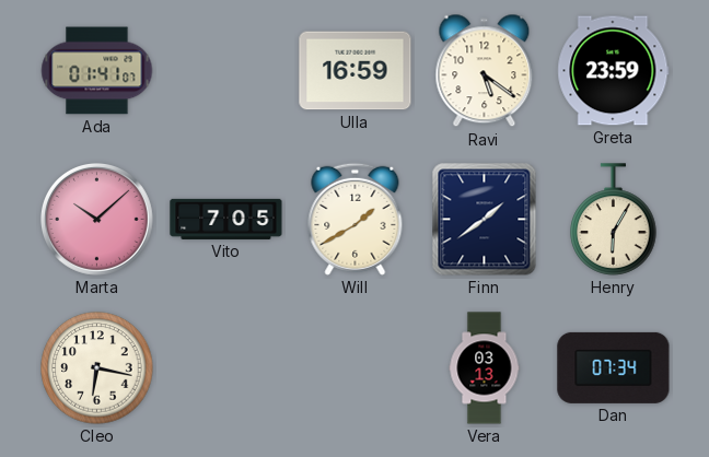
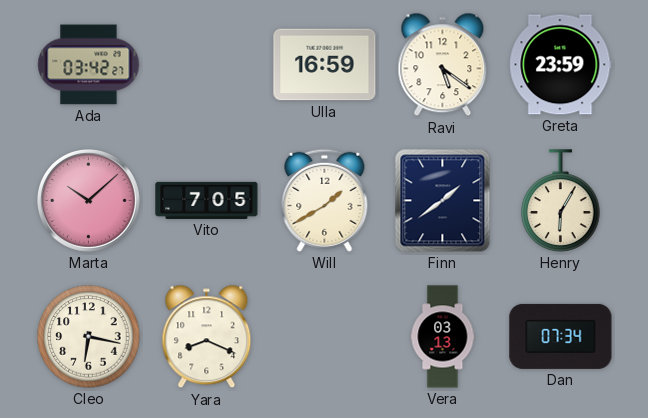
Ada: 01:41 -> 03:42 (89, 65)
Yara: none -> 8:19 (207, 337)
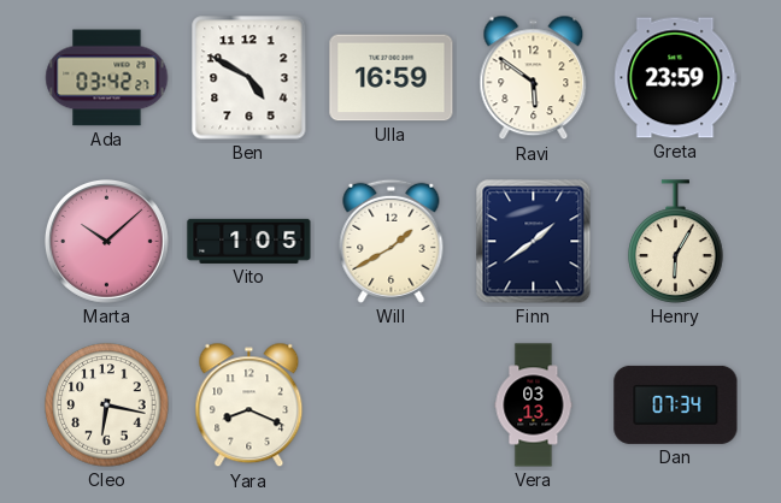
Ben: none -> 4:50 (249, 78)
Ravi: 5:21 -> 5:51 (534, 78)
Vito: 7:05 -> 1:05 (249, 241)
